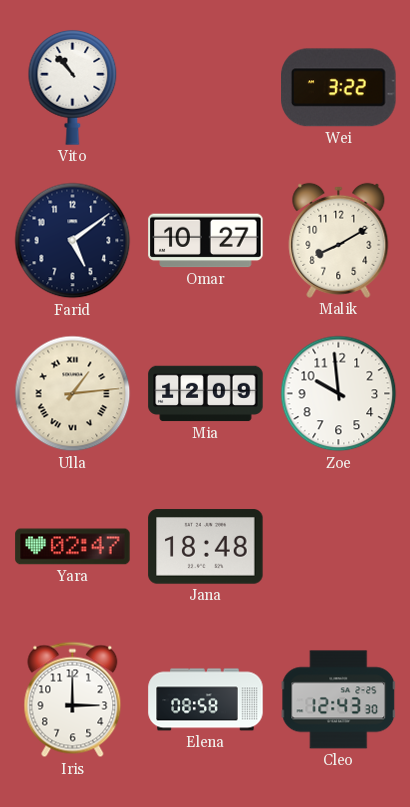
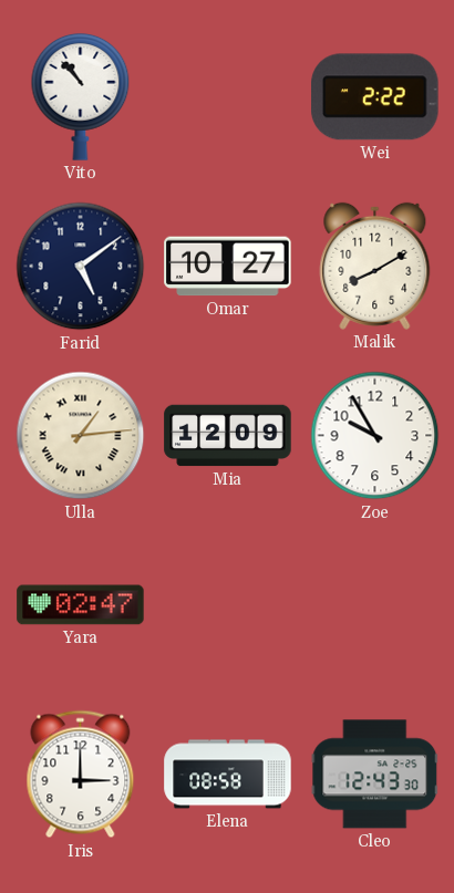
Wei: 3:22 -> 2:22 (375, 97)
Zoe: 9:59 -> 9:55 (375, 436)
Jana: 18:48 -> none (206, 547)
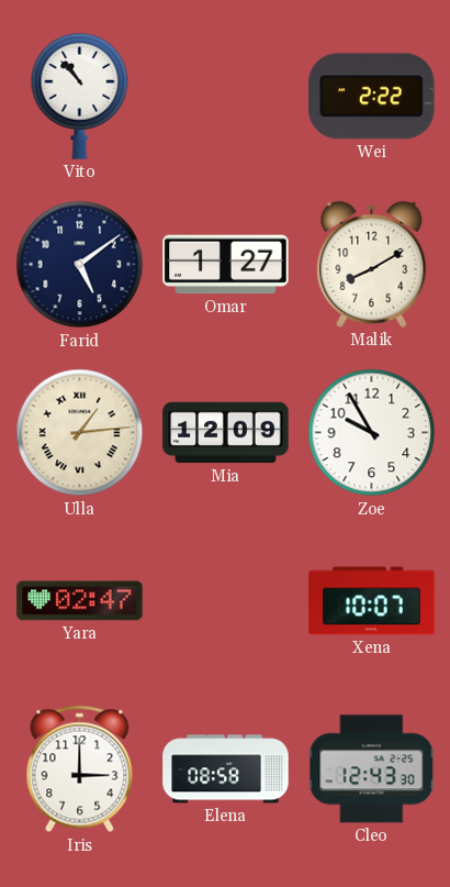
Omar: 10:27 -> 1:27 (226, 265)
Xena: none -> 10:07 (372, 601)
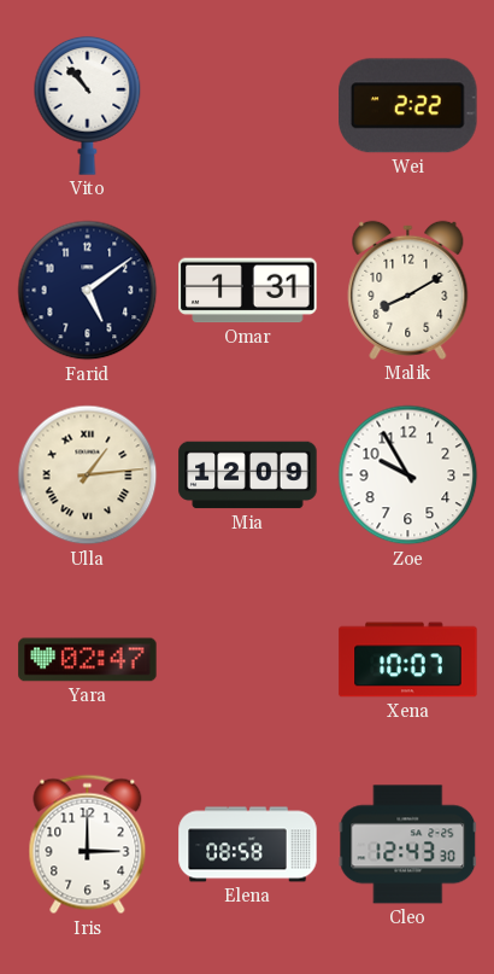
Omar: 1:27 -> 1:31 (248, 291)
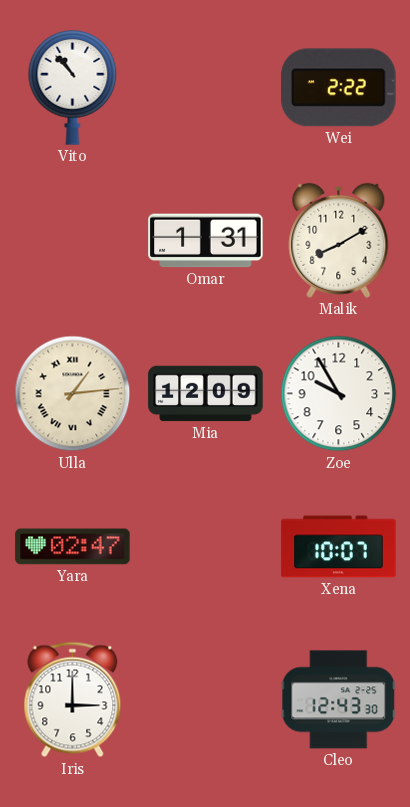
Farid: 5:09 -> none (88, 291)
Elena: 08:58 -> none (248, 845)
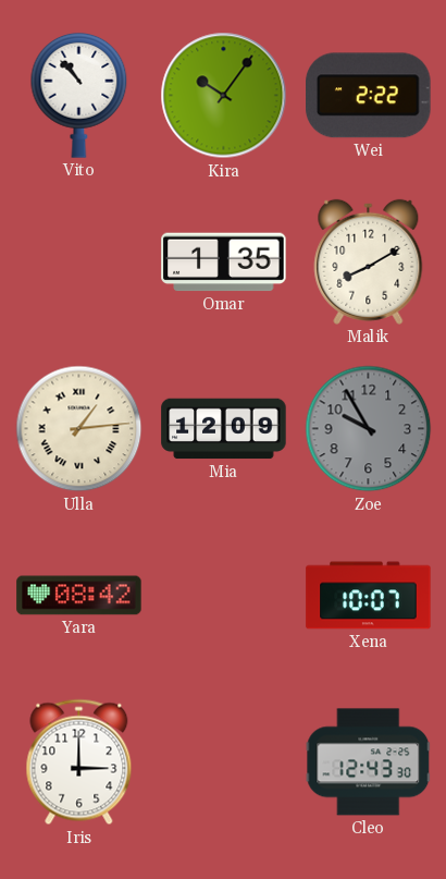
Kira: none -> 10:06 (224, 96)
Omar: 1:31 -> 1:35 (224, 263)
Zoe dial: white -> grey (369, 429)
Yara: 02:47 -> 08:42 (79, 596)
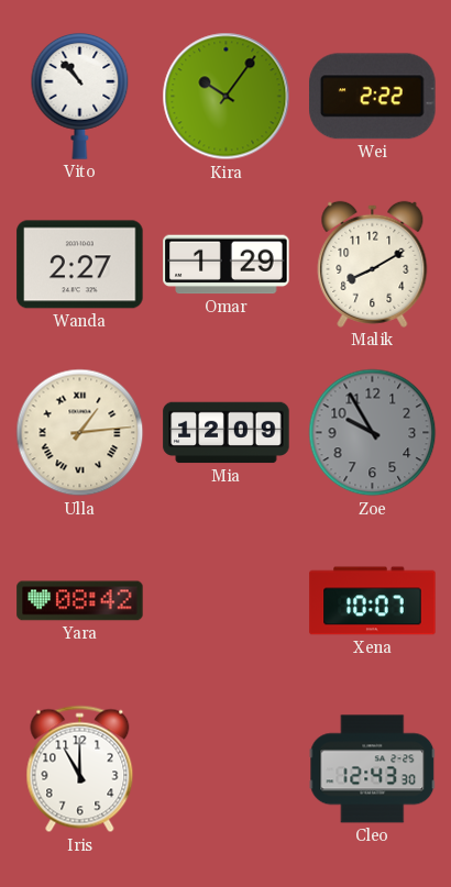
Wanda: none -> 2:27 (80, 265)
Omar: 1:35 -> 1:29 (227, 265)
Iris: 3:00 -> 11:00 (80, 769)
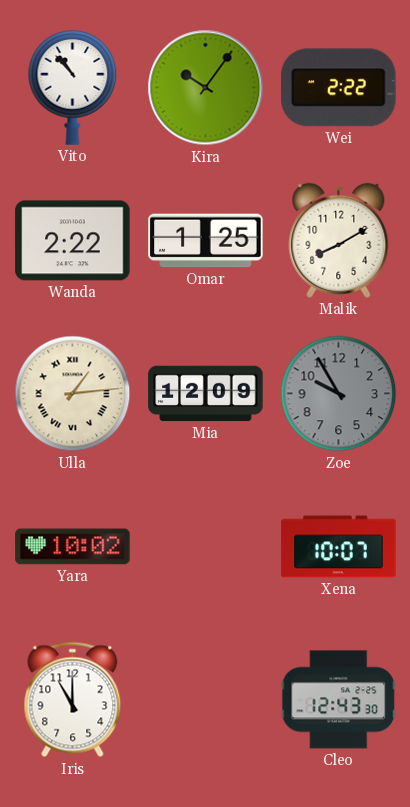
Wanda: 2:27 -> 2:22 (73, 241)
Omar: 1:29 -> 1:25 (206, 241)
Yara: 08:42 -> 10:02 (73, 547)
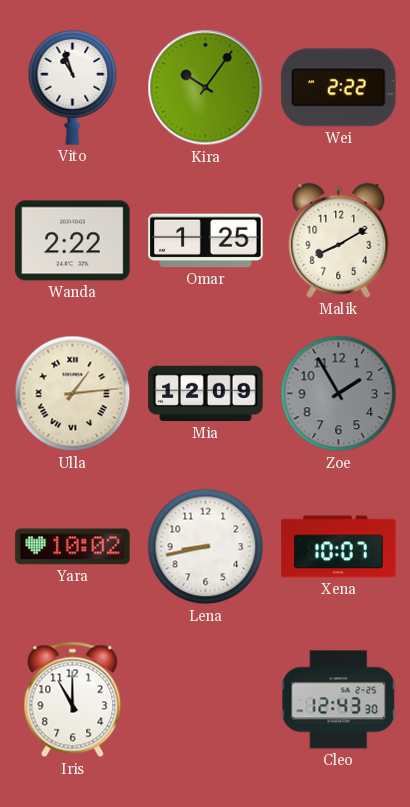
Vito: 10:53 -> 10:57 (73, 87)
Zoe: 9:55 -> 1:55 (339, 394)
Lena: none -> 8:43 (206, 547)
